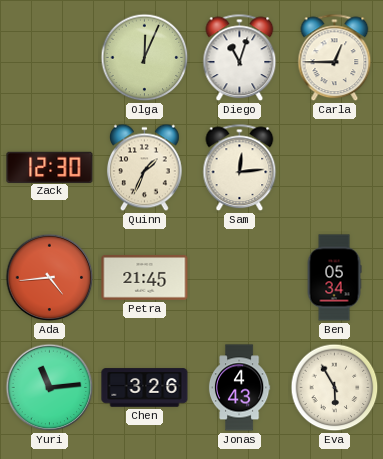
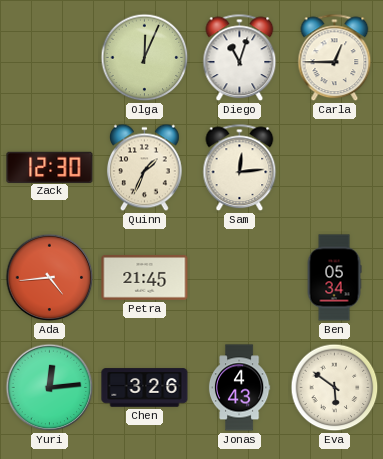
Yuri: 11:14 -> 12:14 (50, 388)
Eva: 5:55 -> 5:51 (335, 388)
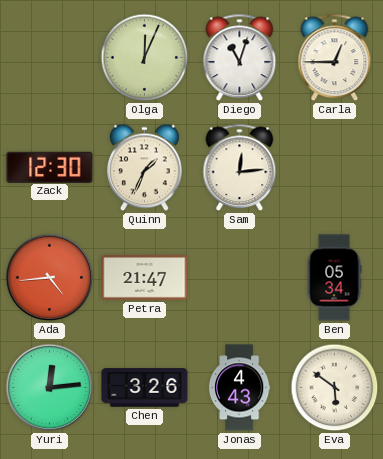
Petra: 21:45 -> 21:47 (145, 278)
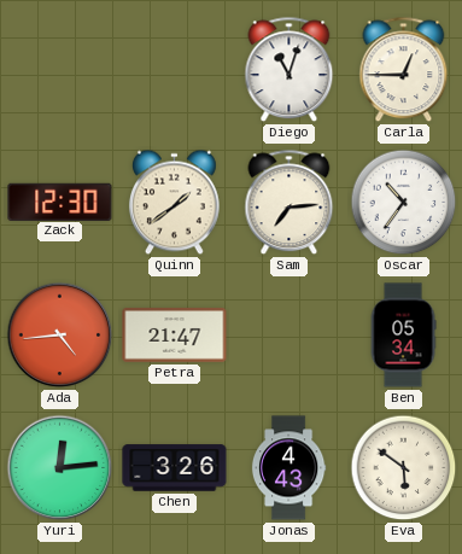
Olga: 12:04 -> none (145, 58)
Quinn: 1:34 -> 1:39 (174, 203)
Sam: 12:14 -> 7:14 (290, 203)
Oscar: none -> 10:36 (404, 203)
